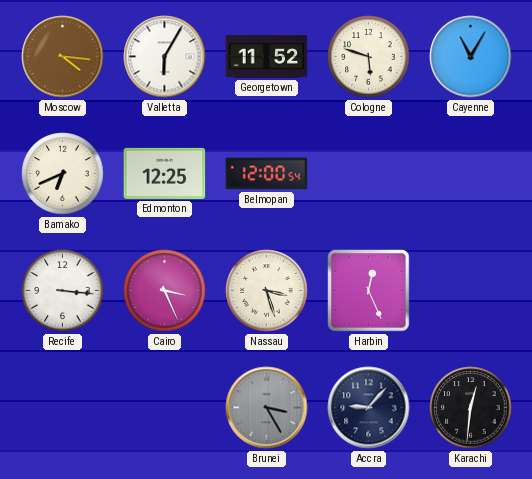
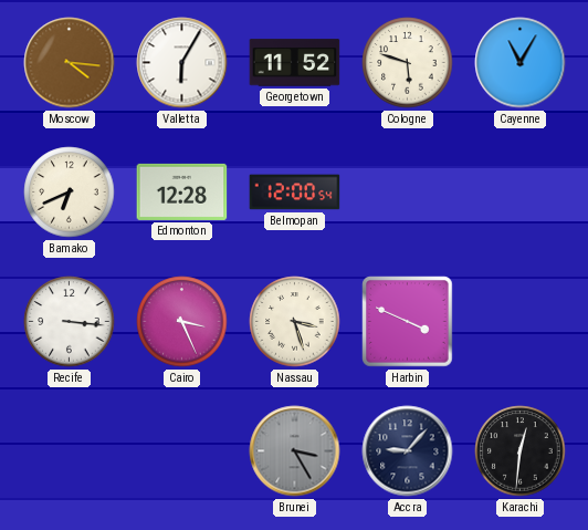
Edmonton: 12:25 -> 12:28 (182, 191)
Harbin: 12:26 -> 3:49 (408, 322)
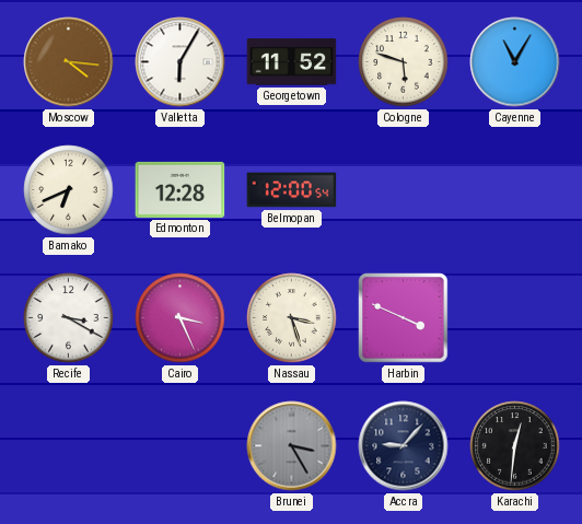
Recife: 3:16 -> 3:20 (69, 318)
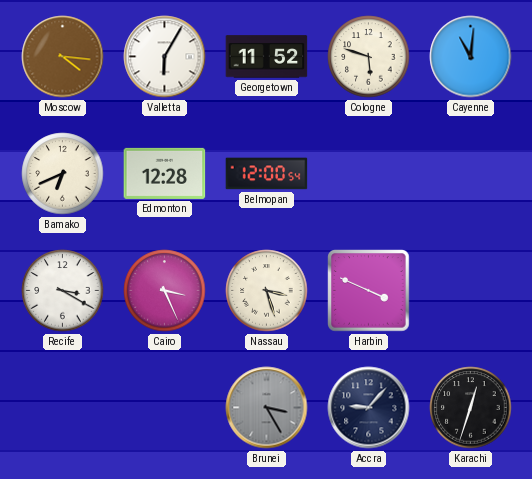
Cayenne: 11:05 -> 11:01 (471, 57)
Karachi: 12:31 -> 12:33 (471, 408)
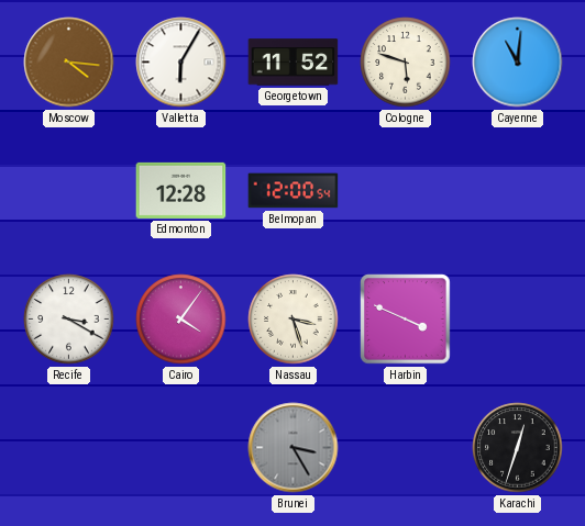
Bamako: 6:41 -> none (63, 174)
Cairo: 3:26 -> 4:06 (181, 320)
Accra: 9:07 -> none (369, 408)
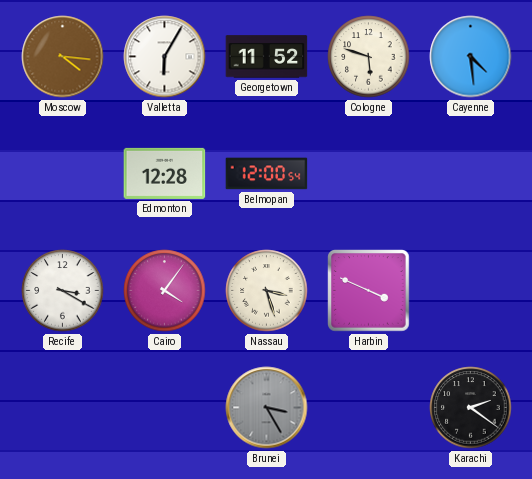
Cayenne: 11:01 -> 4:29 (471, 57)
Karachi: 12:33 -> 2:21 (471, 408)
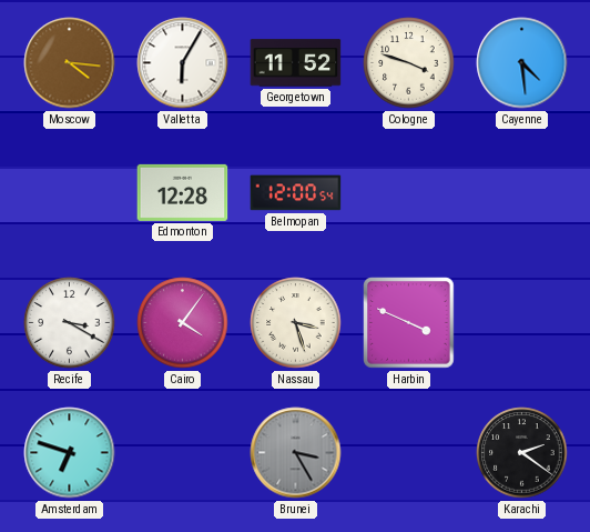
Cologne: 5:48 -> 3:48 (409, 63)
Amsterdam: none -> 6:48 (70, 453)
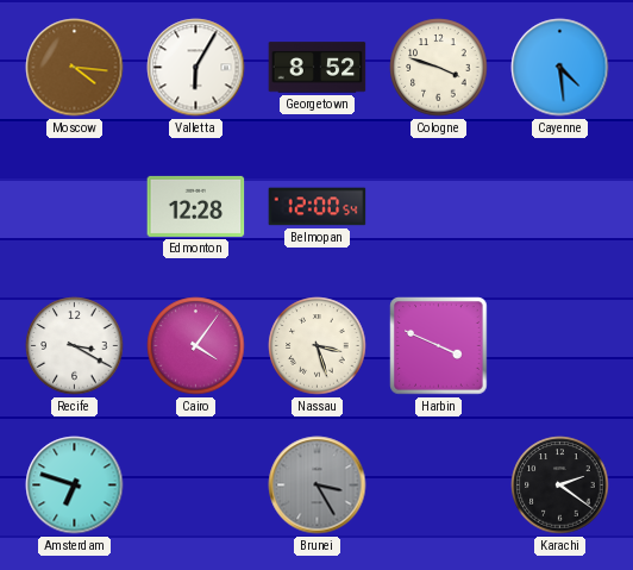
Georgetown: 11:52 -> 8:52 (318, 68)
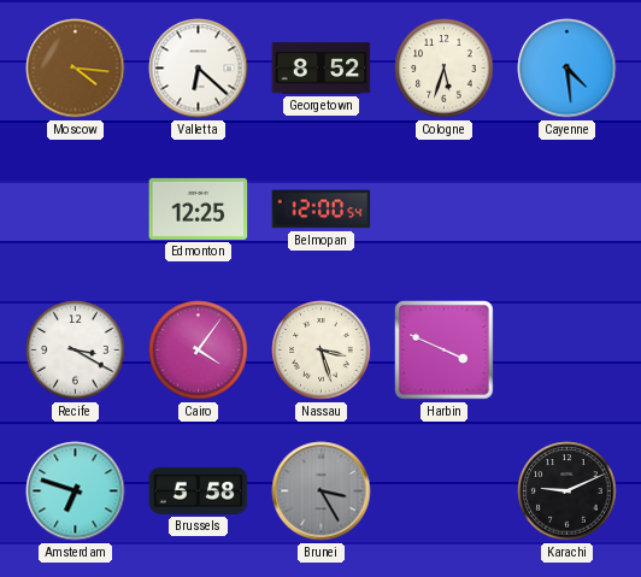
Valletta: 6:05 -> 6:22 (199, 69)
Cologne: 3:48 -> 5:33 (445, 69)
Edmonton: 12:28 -> 12:25 (199, 208)
Brussels: none -> 5:58 (199, 491)
Karachi: 2:21 -> 9:11 (568, 491)
